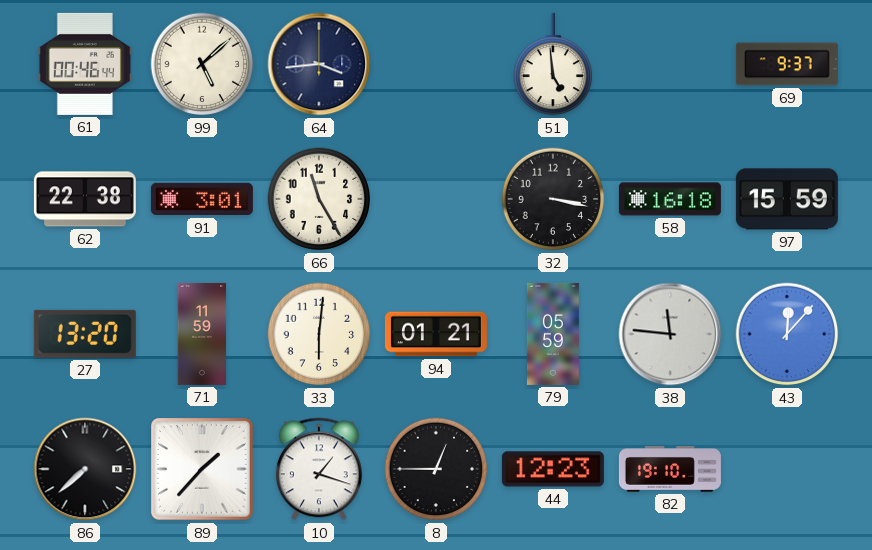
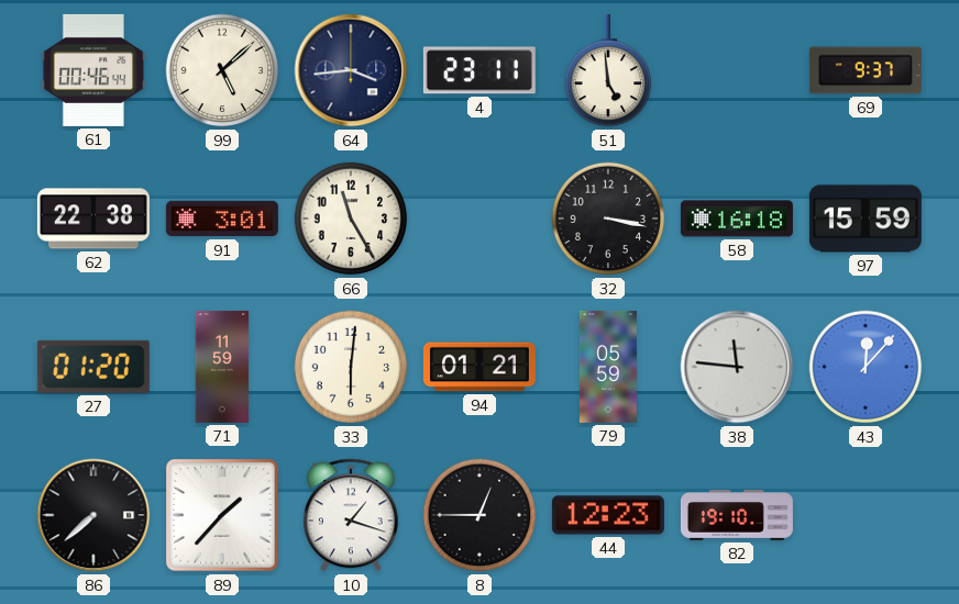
4: none -> 23:11 (480, 70)
27: 13:20 -> 01:20 (93, 367)
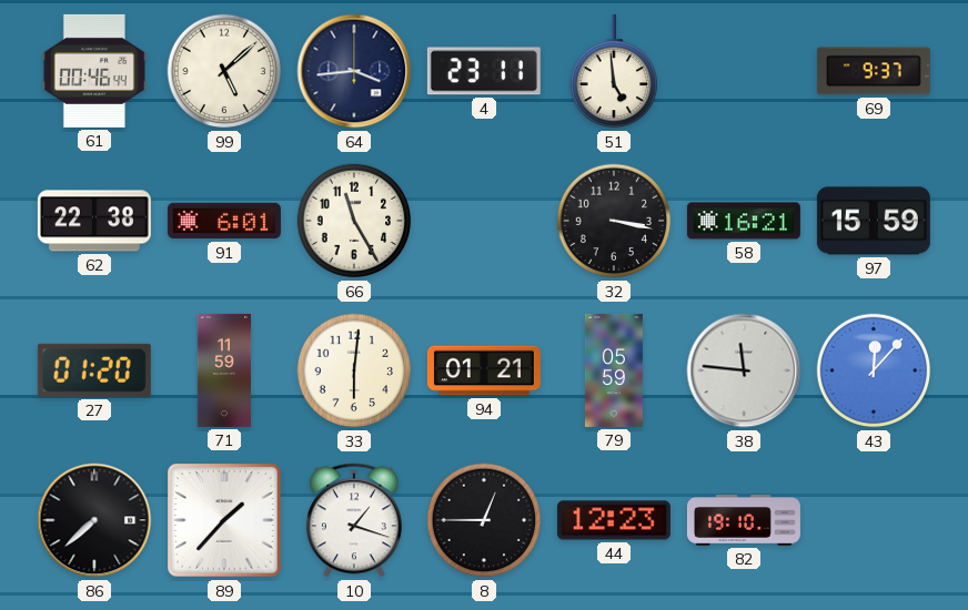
91: 3:01 -> 6:01 (224, 221)
58: 16:18 -> 16:21 (744, 221)
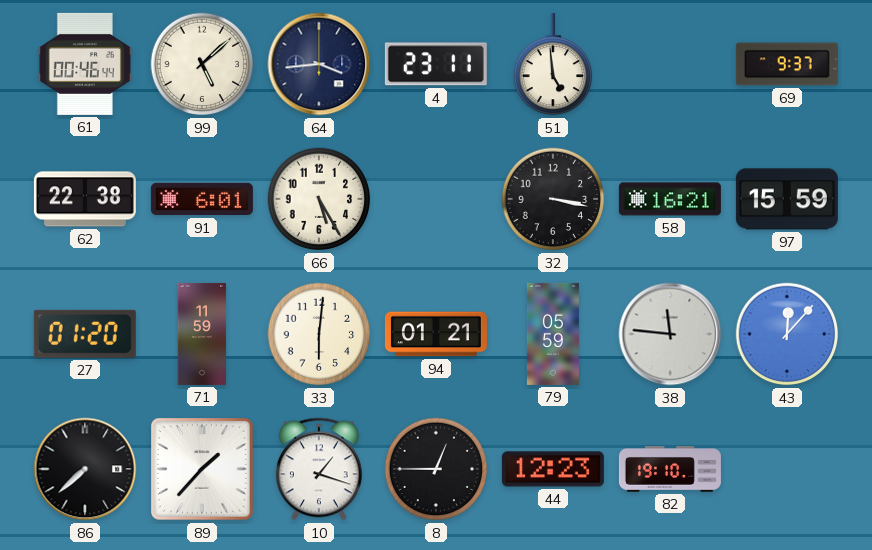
66: 11:25 -> 5:25 (319, 199)
